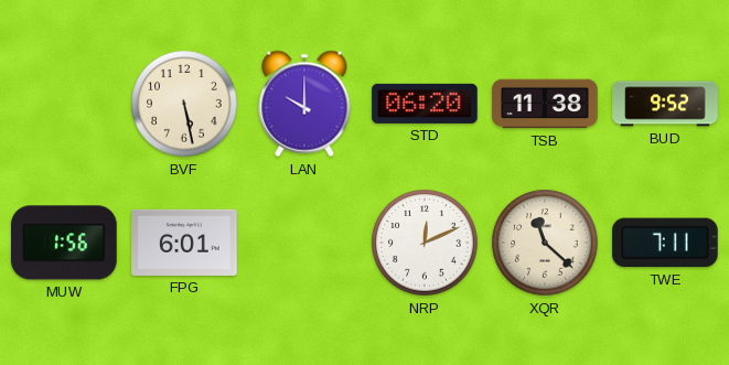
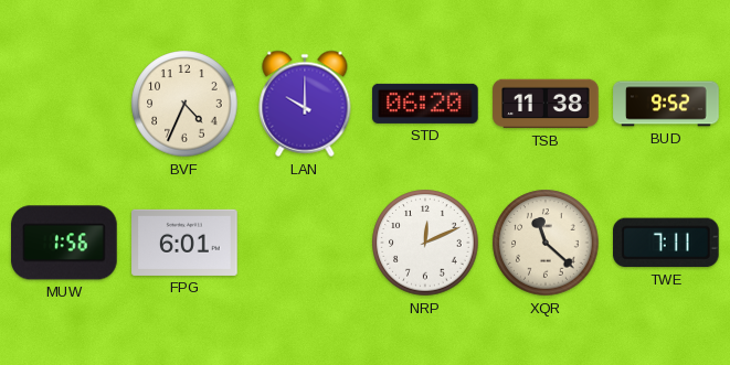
BVF: 5:28 -> 4:34 (184, 104)
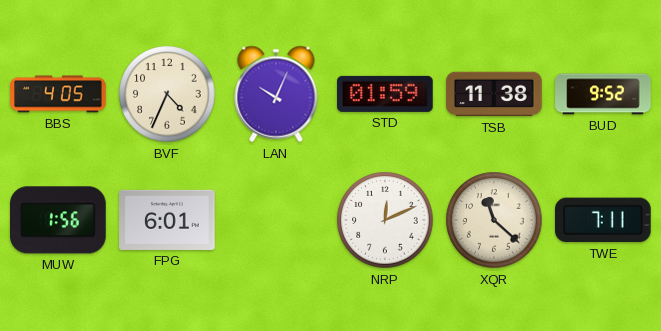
BBS: none -> 4:05 (58, 94)
LAN: 10:00 -> 10:04 (276, 94)
STD: 06:20 -> 01:59 (385, 94)
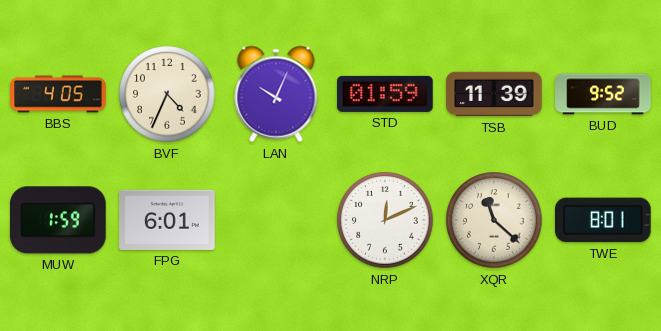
TSB: 11:38 -> 11:39 (494, 94)
MUW: 1:56 -> 1:59 (58, 220)
TWE: 7:11 -> 8:01 (604, 220)
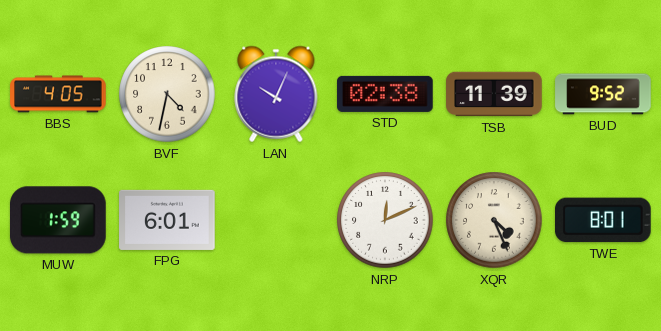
BVF: 4:34 -> 4:32 (167, 94)
STD: 01:59 -> 02:38 (385, 94)
XQR: 11:22 -> 4:26 (494, 220)
